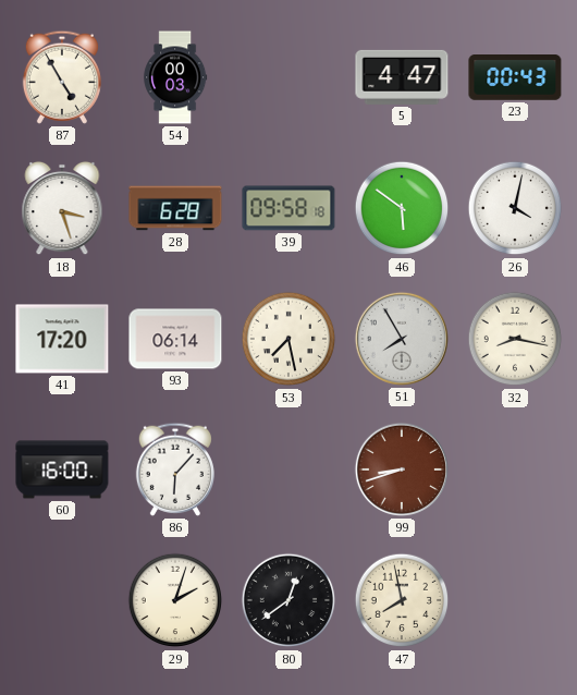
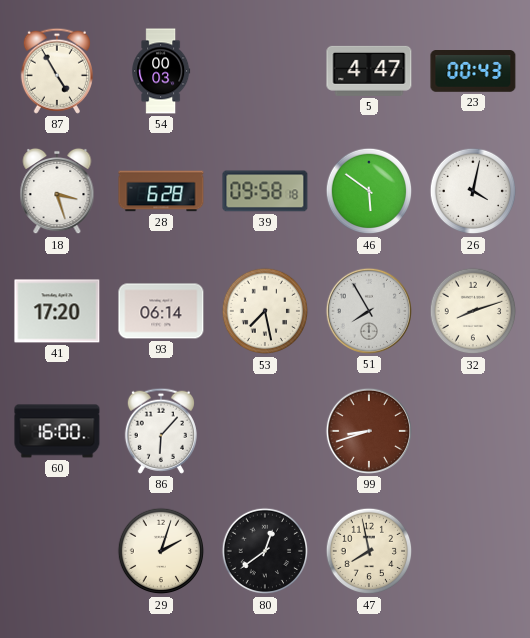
32: 8:17 -> 8:12 (473, 311)
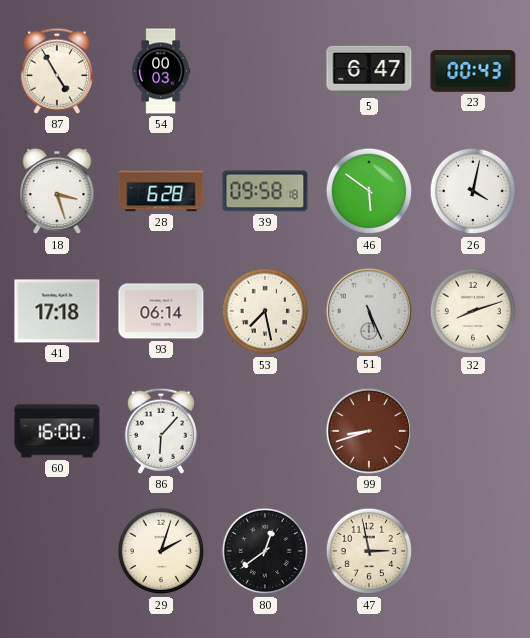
5: 4:47 -> 6:47 (369, 71)
41: 17:20 -> 17:18 (57, 311)
51: 7:55 -> 5:26 (369, 311)
47: 7:58 -> 2:58 (369, 551)
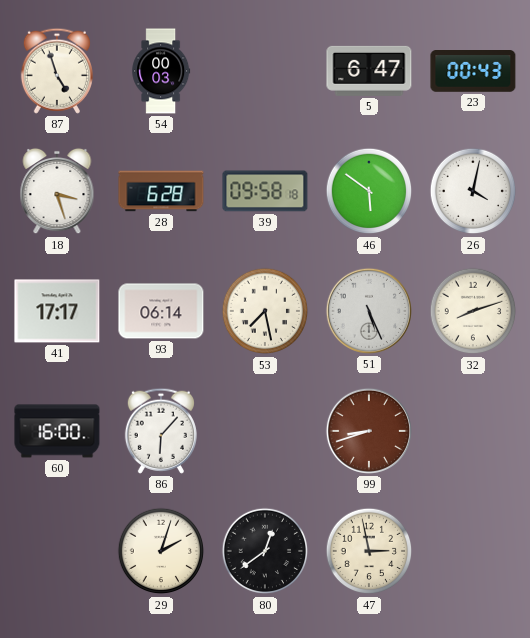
87: 4:55 -> 4:57 (57, 71)
41: 17:18 -> 17:17 (57, 311)
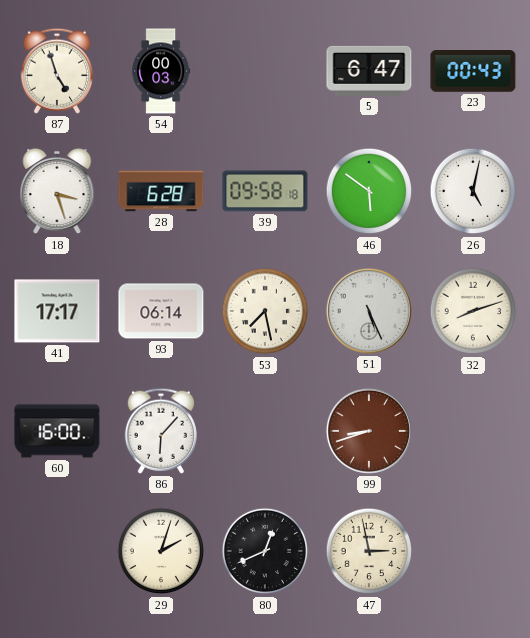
26: 4:02 -> 5:02 (473, 191)
80: 12:39 -> 12:41 (265, 551)
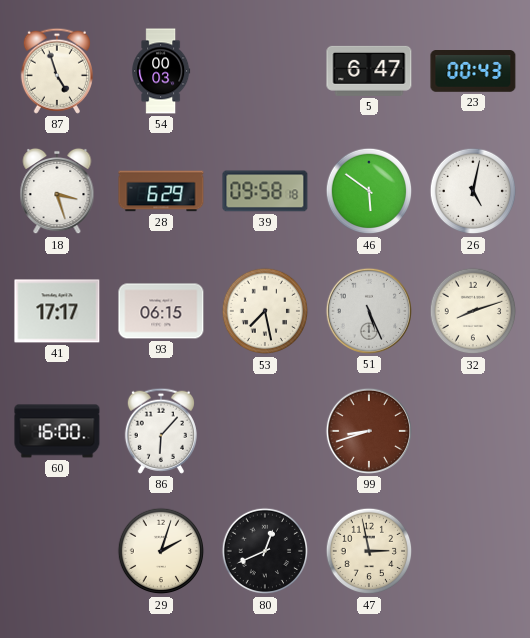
28: 6:28 -> 6:29 (161, 191)
93: 06:14 -> 06:15 (161, 311)
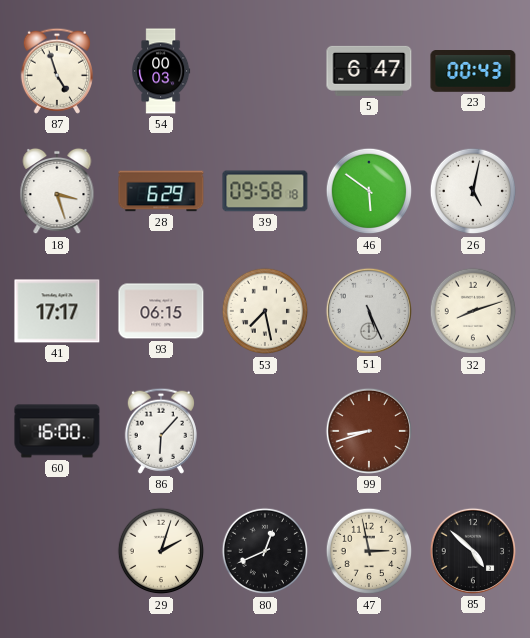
85: none -> 4:52 (473, 551)
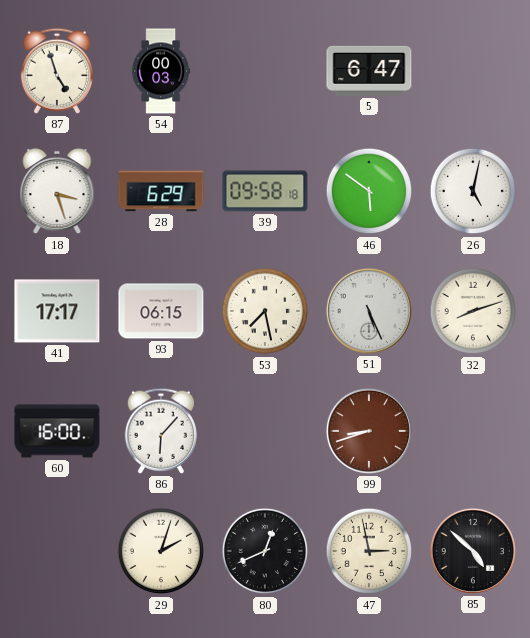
23: 00:43 -> none (473, 71)
